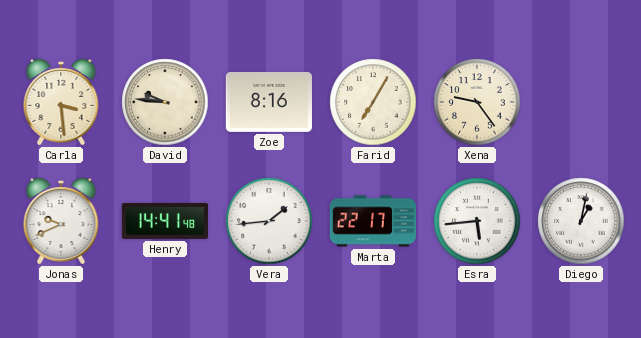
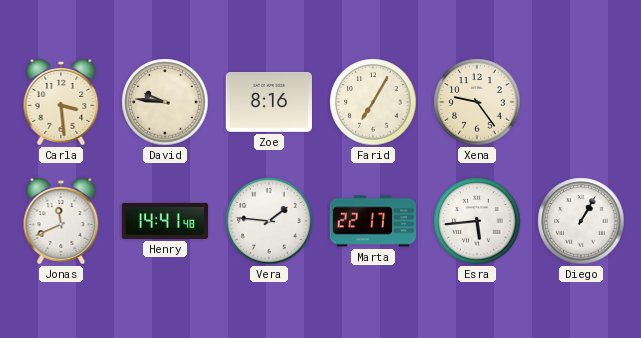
Jonas: 9:41 -> 11:41 (61, 221)
Vera: 1:44 -> 1:46 (269, 221)
Diego: 1:02 -> 1:05 (581, 221)
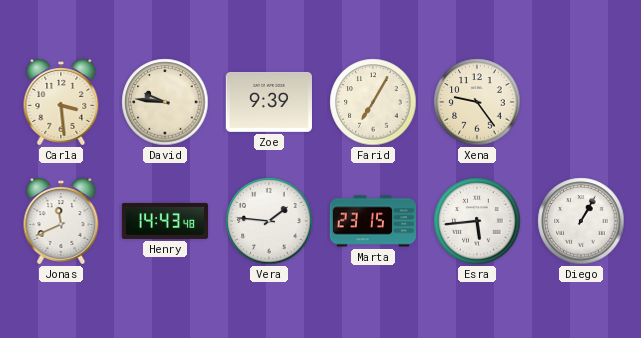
Zoe: 8:16 -> 9:39 (269, 102)
Henry: 14:41 -> 14:43 (164, 221)
Marta: 22:17 -> 23:15 (372, 221)
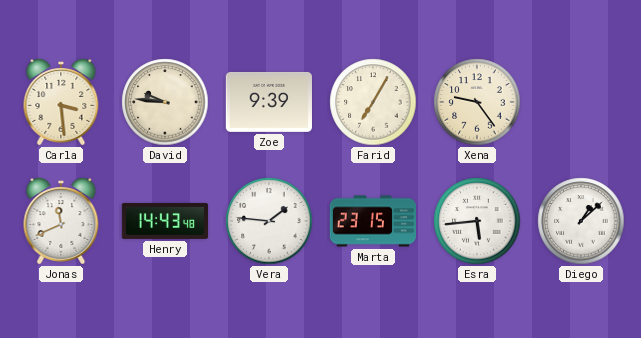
Diego: 1:05 -> 1:08 (581, 221)
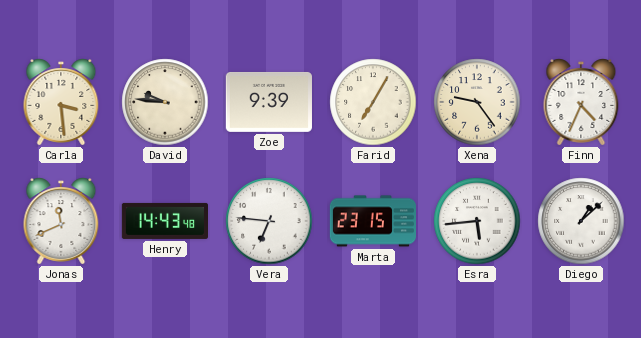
Finn: none -> 4:34 (581, 102)
Vera: 1:46 -> 6:46 (269, 221)
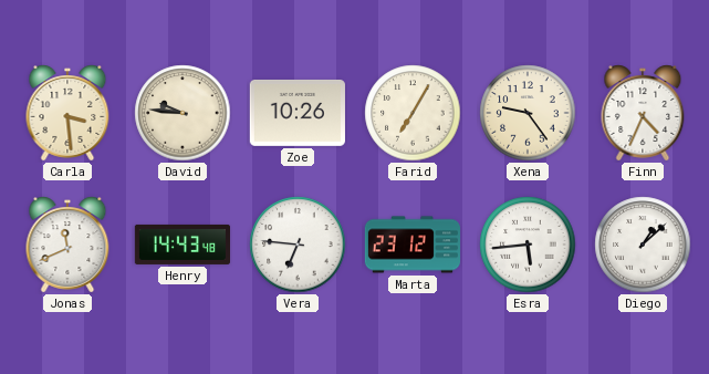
Zoe: 9:39 -> 10:26 (298, 113)
Marta: 23:15 -> 23:12 (411, 245)
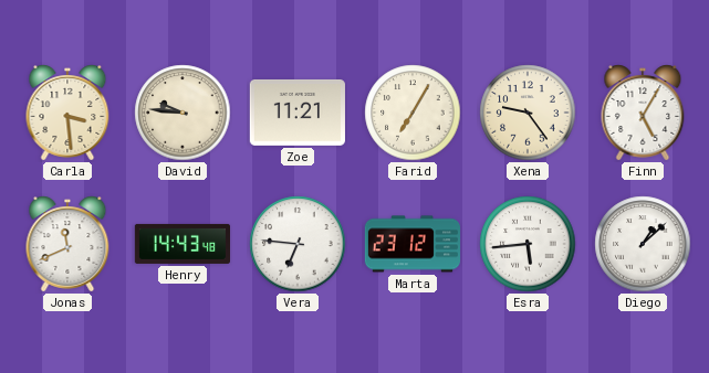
Zoe: 10:26 -> 11:21 (298, 113)
Finn: 4:34 -> 5:05 (643, 113)
